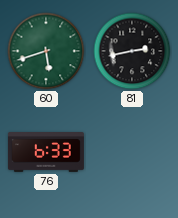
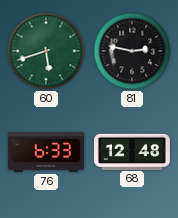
81: 2:43 -> 2:47 (132, 51)
68: none -> 12:48 (132, 151)
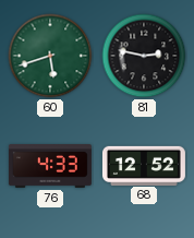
76: 6:33 -> 4:33 (50, 167)
68: 12:48 -> 12:52 (144, 165)
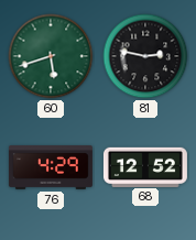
76: 4:33 -> 4:29 (51, 168)
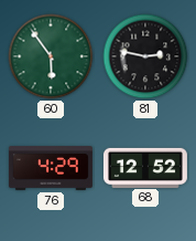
60: 5:42 -> 5:54 (51, 56)
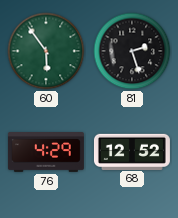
81: 2:47 -> 2:27 (132, 51)
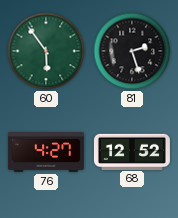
76: 4:29 -> 4:27 (46, 153)
